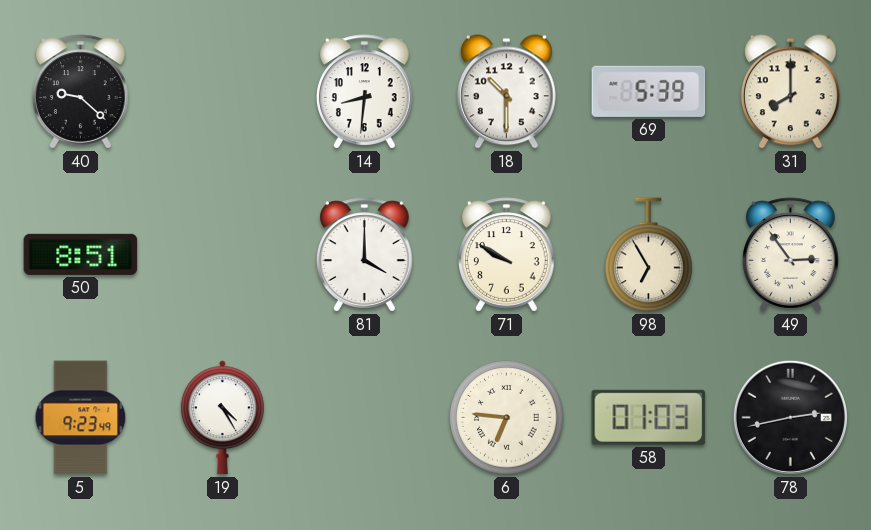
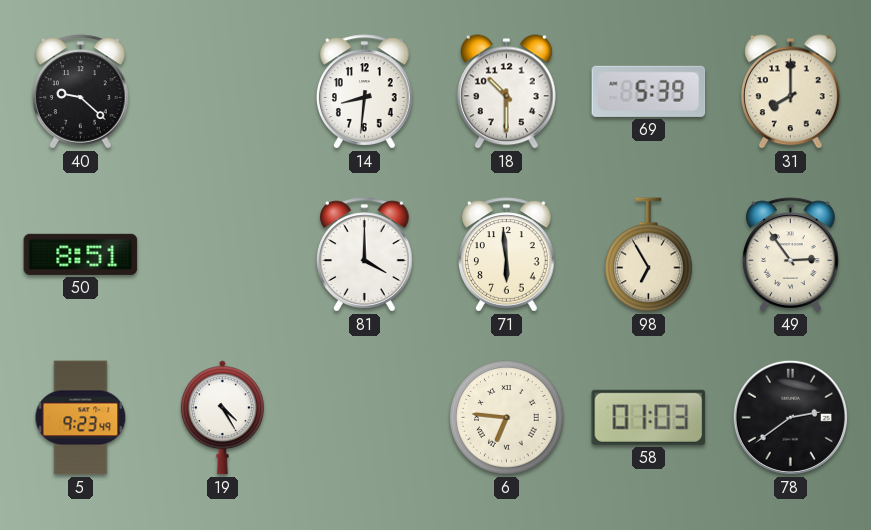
71: 9:50 -> 5:59 (507, 255)
78: 2:43 -> 2:39 (790, 417)
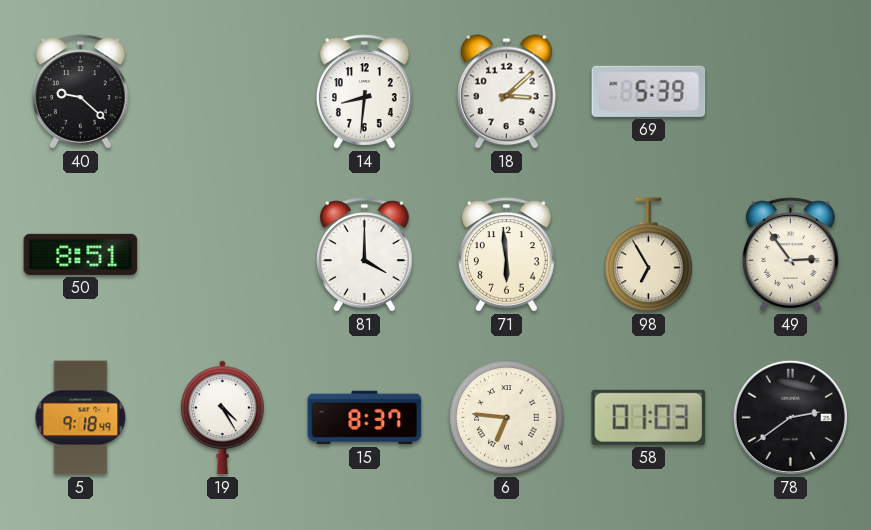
18: 10:30 -> 3:08 (506, 92)
31: 8:00 -> none (790, 92)
5: 9:23 -> 9:18 (81, 418)
15: none -> 8:37 (365, 418)
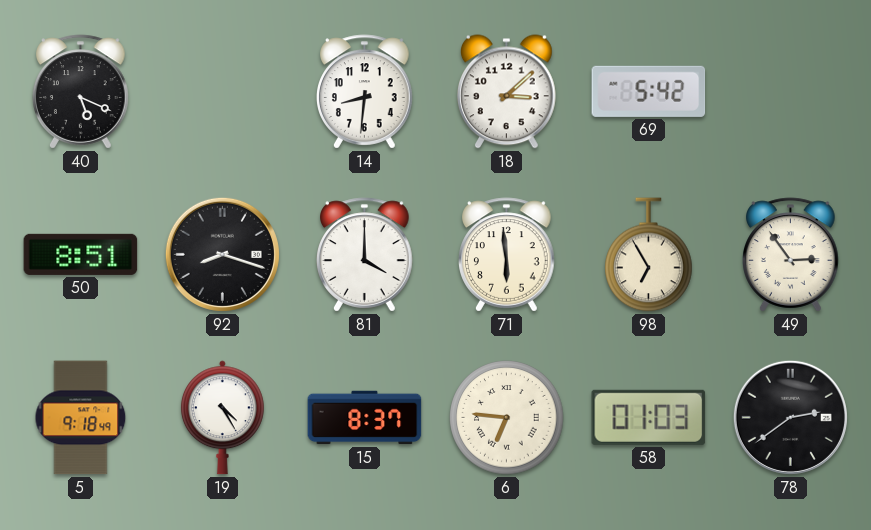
40: 9:22 -> 5:19 (81, 92)
69: 5:39 -> 5:42 (649, 91)
92: none -> 8:18 (222, 254)
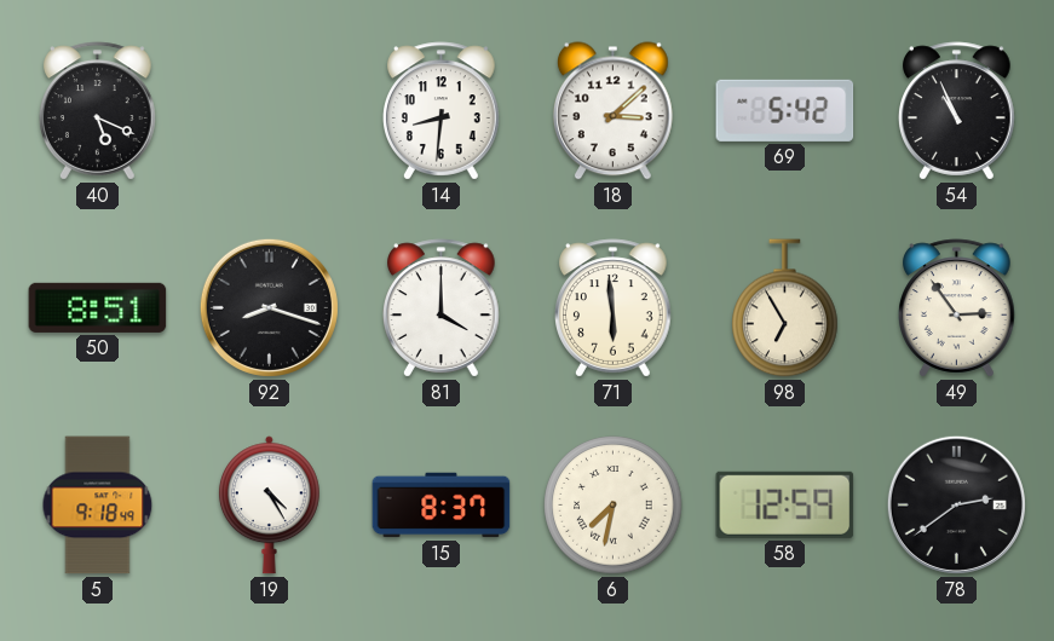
54: none -> 10:56 (957, 111)
6: 6:46 -> 7:32 (614, 506)
58: 01:03 -> 12:59 (785, 504)
